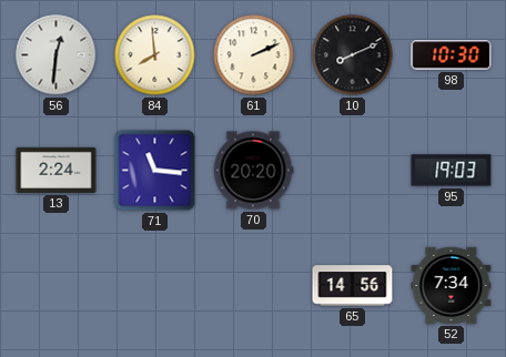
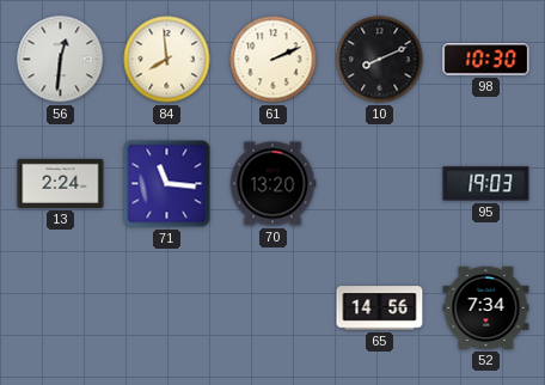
70: 20:20 -> 13:20 (272, 184)
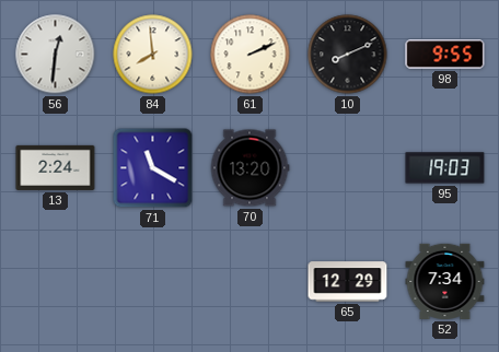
98: 10:30 -> 9:55 (445, 55)
71: 11:16 -> 11:20 (153, 168)
65: 14:56 -> 12:29 (348, 282)
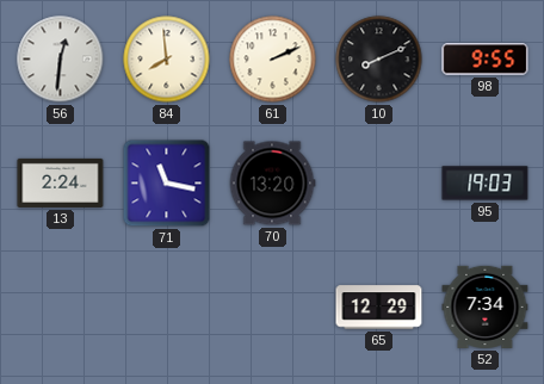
71: 11:20 -> 11:17 (167, 184)
